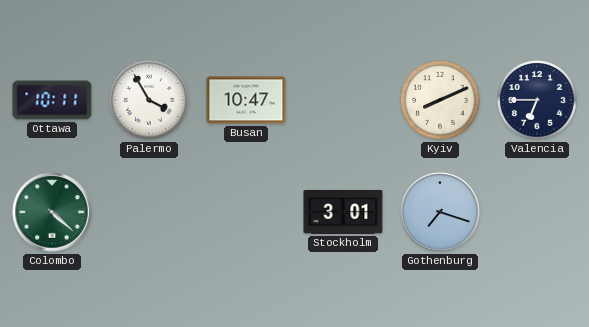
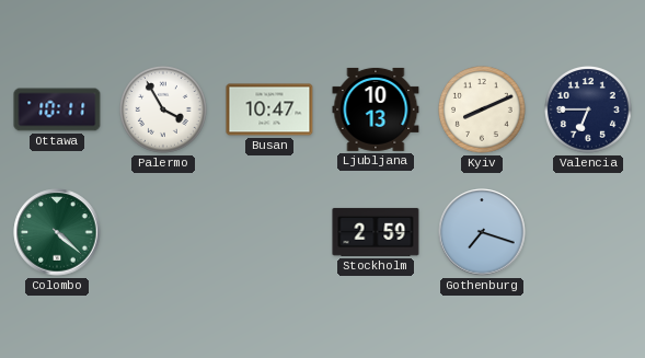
Ljubljana: none -> 10:13 (376, 109)
Stockholm: 3:01 -> 2:59 (376, 232)
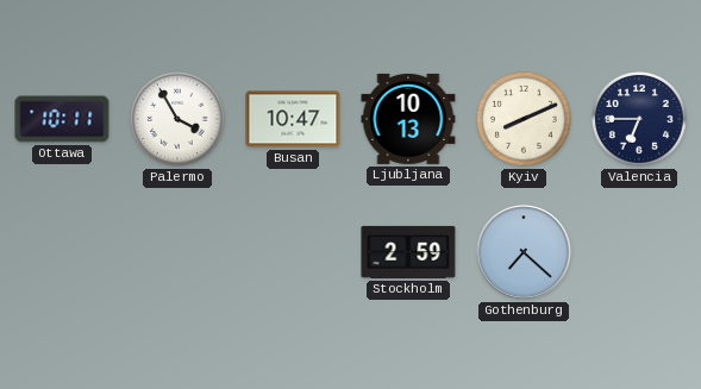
Colombo: 4:22 -> none (57, 232)
Gothenburg: 7:18 -> 7:22 (524, 252)
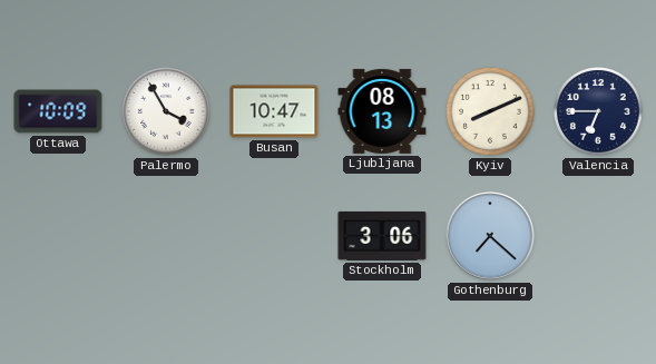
Ottawa: 10:11 -> 10:09 (58, 111)
Ljubljana: 10:13 -> 08:13 (382, 111)
Stockholm: 2:59 -> 3:06 (382, 236)
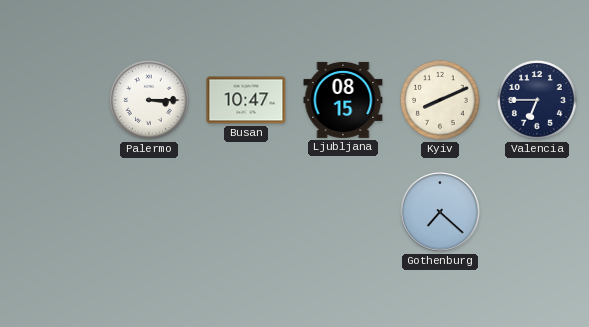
Ottawa: 10:09 -> none (58, 111)
Palermo: 3:55 -> 3:15 (150, 101)
Ljubljana: 08:13 -> 08:15 (343, 100)
Stockholm: 3:06 -> none (382, 236)
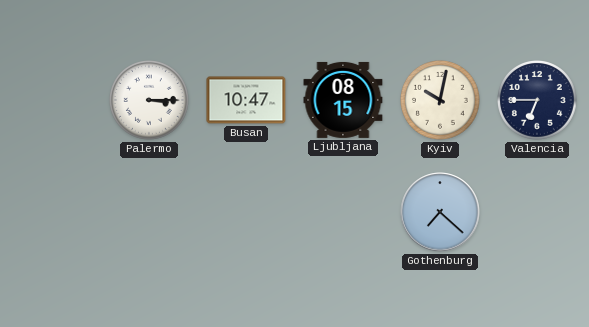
Kyiv: 8:11 -> 10:02 (441, 101)
